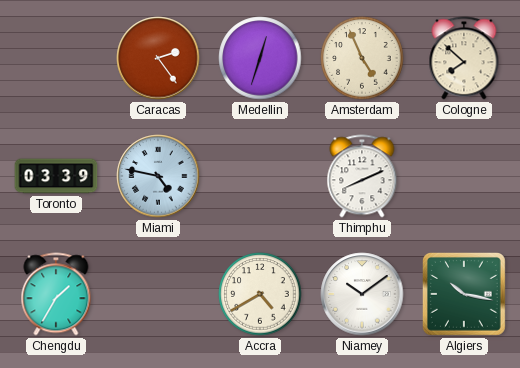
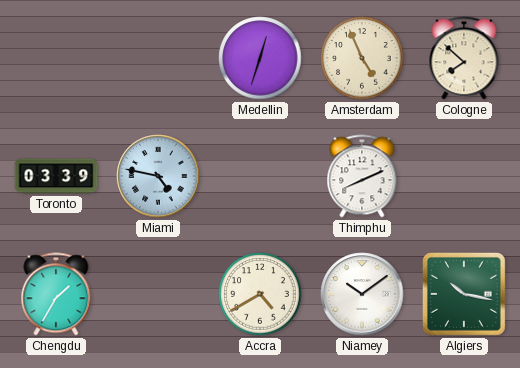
Caracas: 2:24 -> none (158, 58)
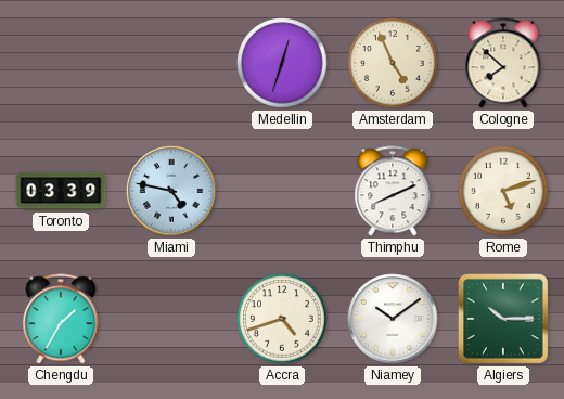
Rome: none -> 5:12 (503, 191)
Accra: 4:40 -> 4:42 (282, 319)
Algiers: 10:17 -> 10:15 (503, 319)
